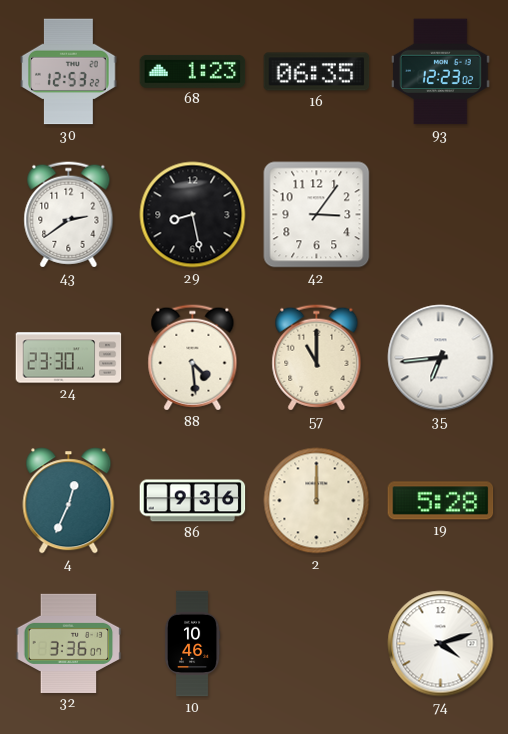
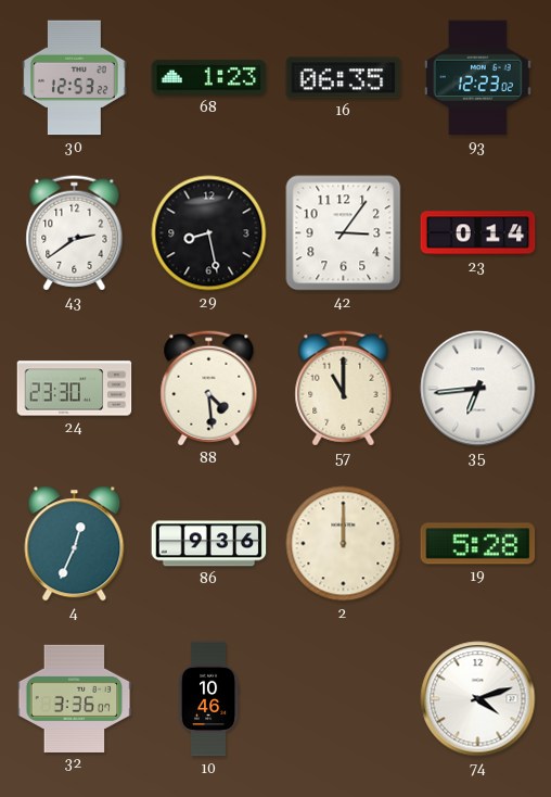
23: none -> 0:14 (478, 233)
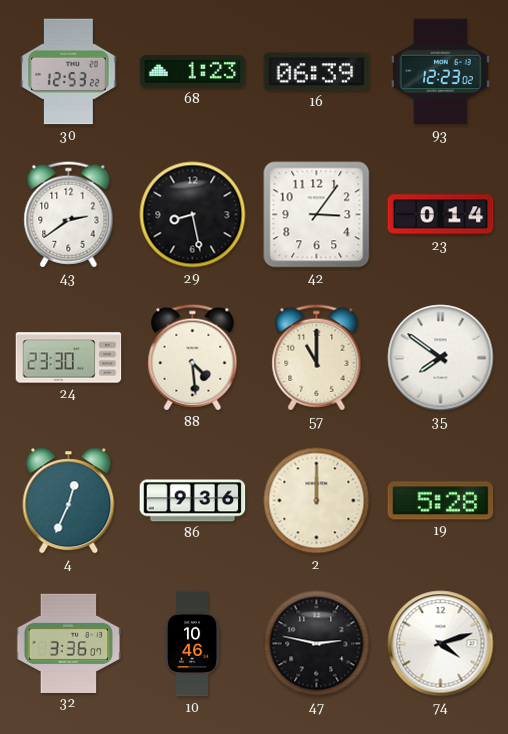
16: 06:35 -> 06:39 (317, 72)
35: 6:44 -> 7:51 (441, 358)
47: none -> 2:47 (317, 644)
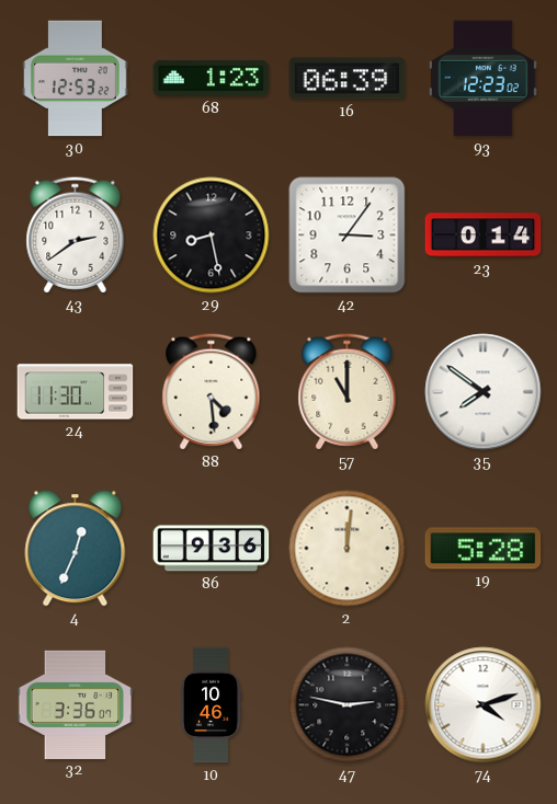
24: 23:30 -> 11:30 (76, 392)
2: 12:00 -> 12:01 (348, 549)
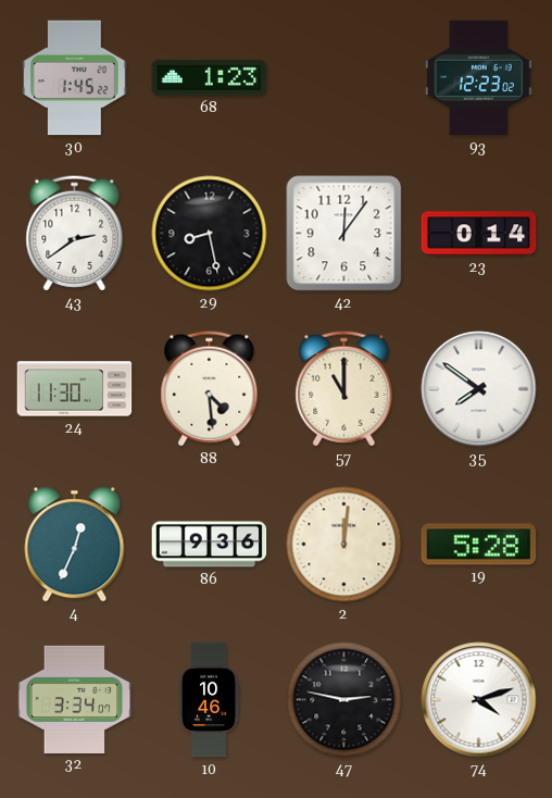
30: 12:53 -> 1:45 (75, 78)
16: 06:39 -> none (348, 79)
42: 3:06 -> 12:06 (344, 234)
32: 3:36 -> 3:34 (75, 699)
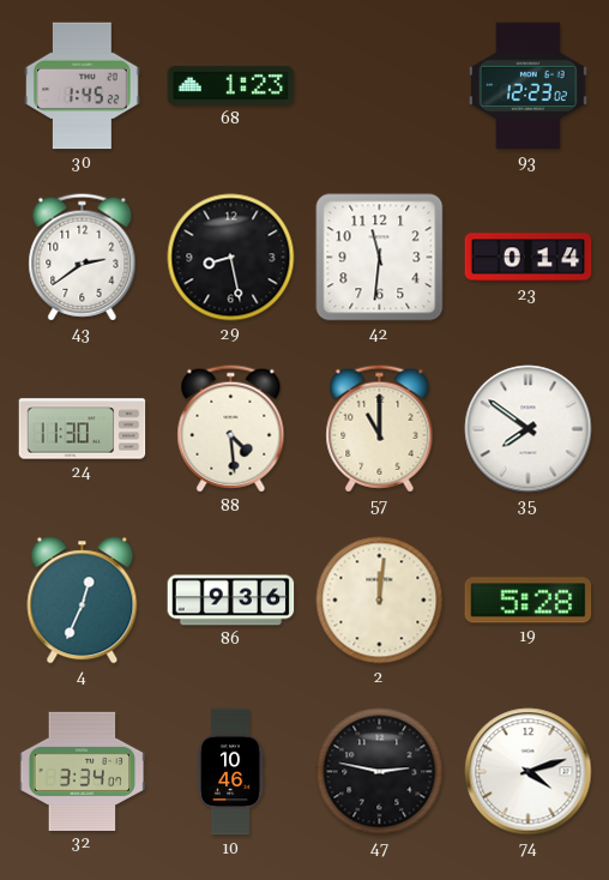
42: 12:06 -> 11:31 (380, 258)
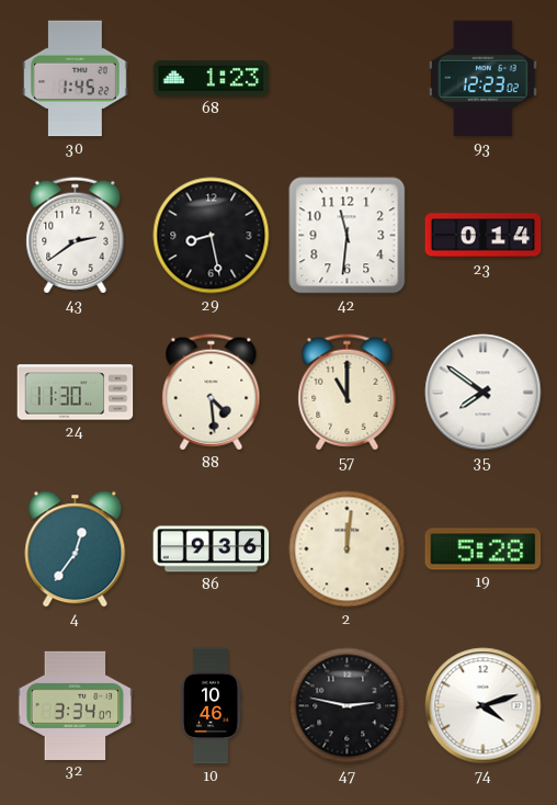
4: 12:34 -> 12:36 (76, 549)
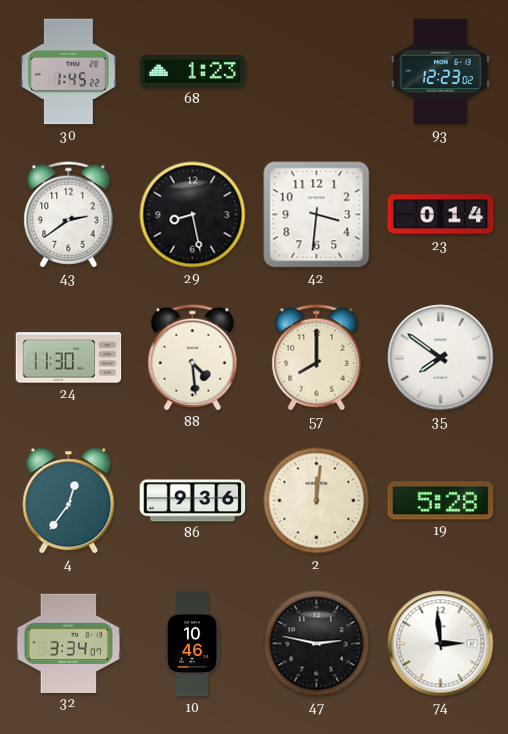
42: 11:31 -> 3:31 (317, 215)
57: 11:00 -> 8:00 (317, 358)
74: 4:12 -> 2:59 (441, 644)
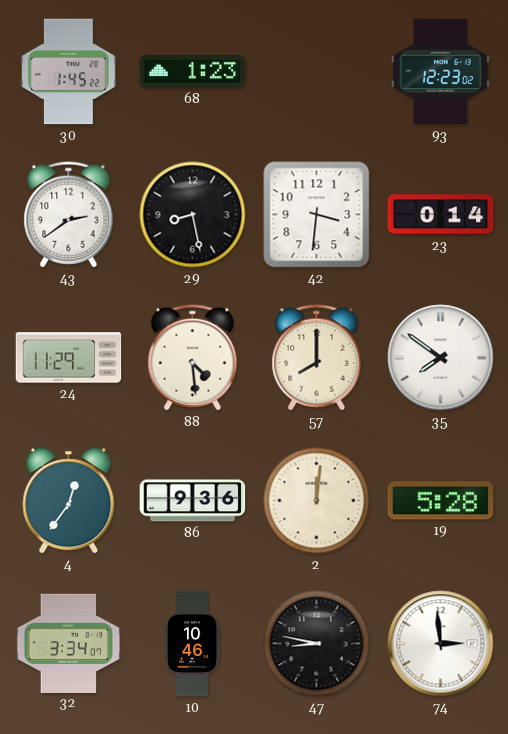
24: 11:30 -> 11:29 (69, 358)
47: 2:47 -> 8:47 (317, 644)
